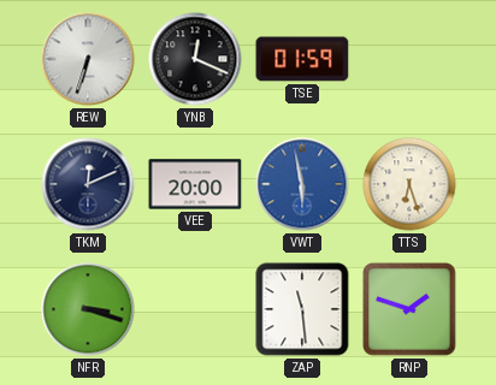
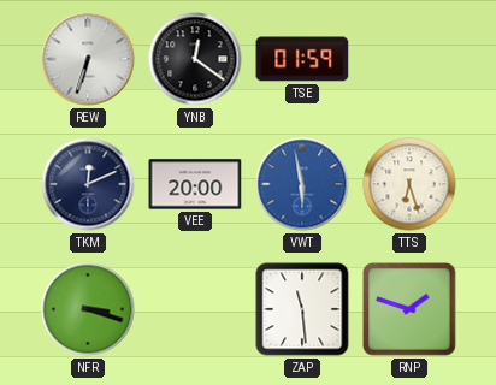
YNB: 12:19 -> 12:21 (195, 59)
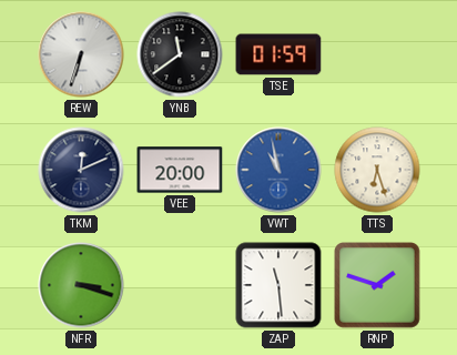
YNB: 12:21 -> 11:39 (180, 54)
VWT: 5:58 -> 10:58 (278, 170)
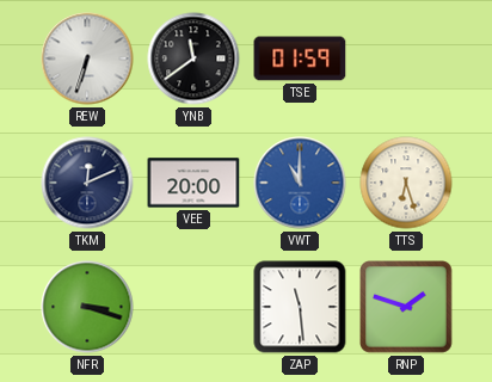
VWT: 10:58 -> 11:00 (300, 183)
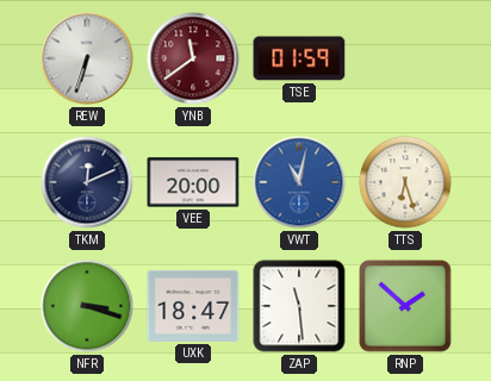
YNB dial: black -> burgundy (193, 58)
VWT: 11:00 -> 11:02 (299, 182)
UXK: none -> 18:47 (193, 306)
RNP: 1:48 -> 1:52 (406, 307)
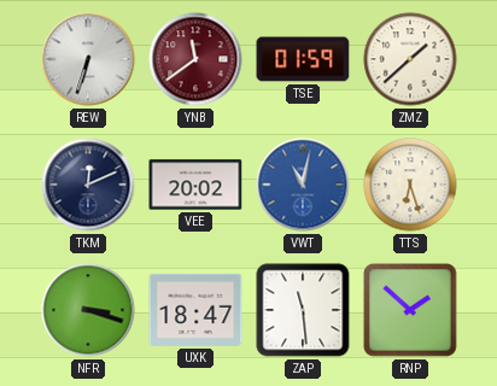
ZMZ: none -> 1:38 (410, 59)
VEE: 20:00 -> 20:02 (195, 185)
